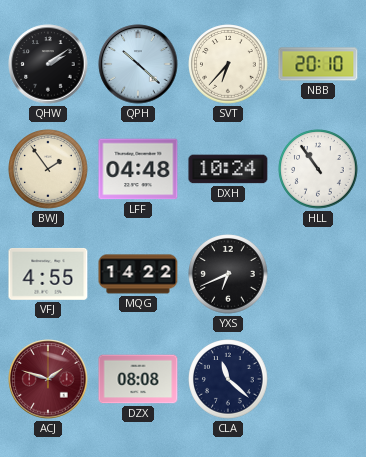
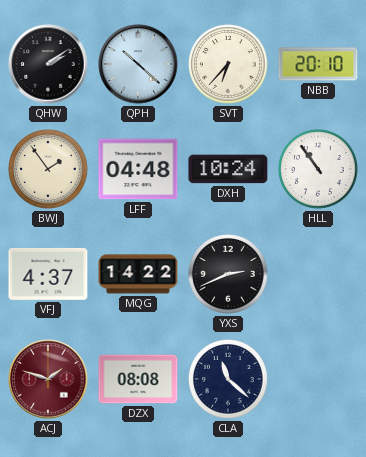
VFJ: 4:55 -> 4:37 (48, 274)
YXS: 6:41 -> 2:41 (228, 274)
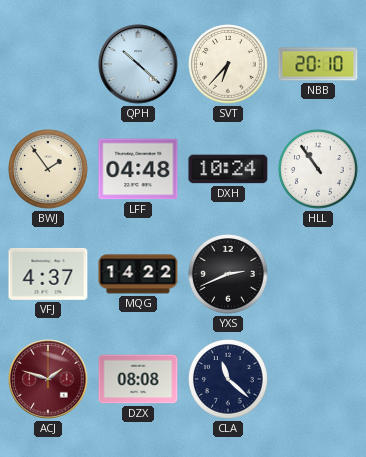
QHW: 2:09 -> none (48, 64)
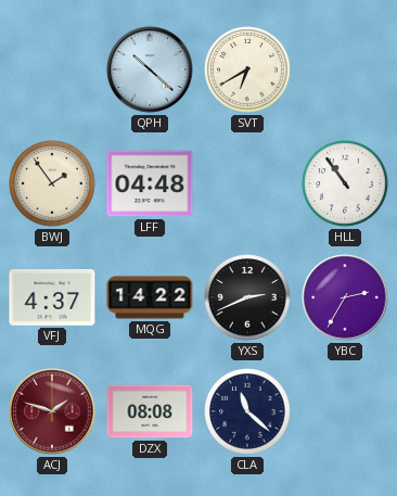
SVT: 6:37 -> 6:40 (247, 69)
NBB: 20:10 -> none (318, 64)
DXH: 10:24 -> none (228, 169)
YBC: none -> 2:35 (345, 297)
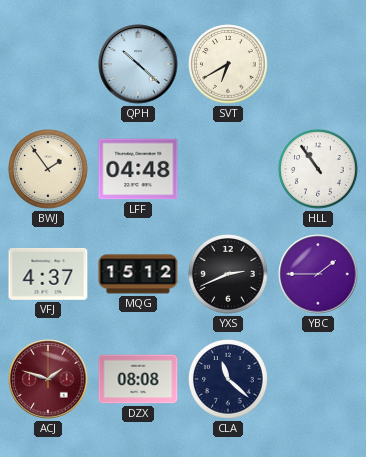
MQG: 14:22 -> 15:12 (138, 274)
YBC: 2:35 -> 1:45 (318, 274)
